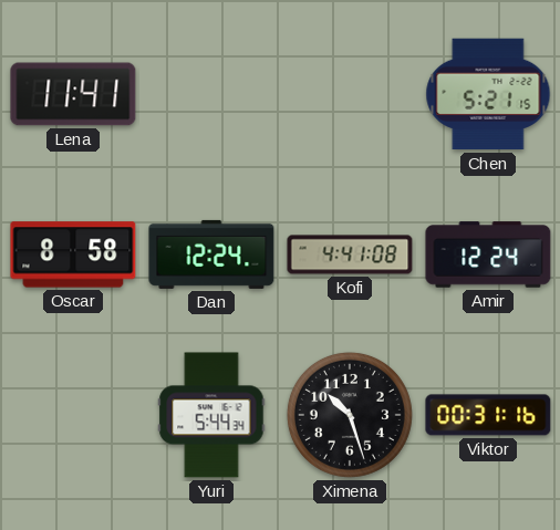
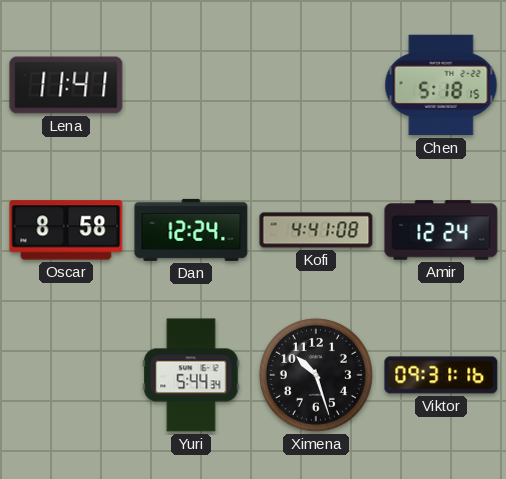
Chen: 5:21 -> 5:18 (441, 85)
Viktor: 00:31 -> 09:31 (441, 375)
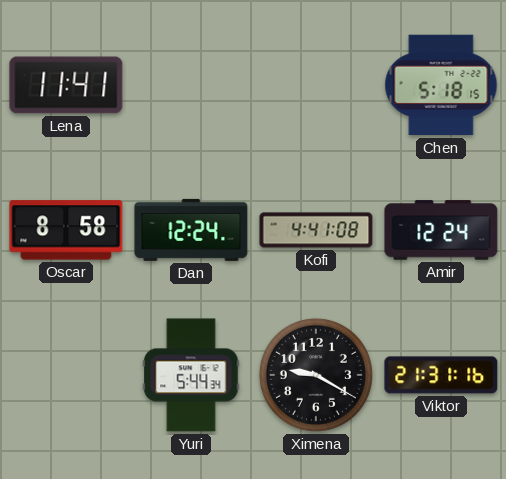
Ximena: 10:27 -> 9:20 (316, 375)
Viktor: 09:31 -> 21:31 (441, 375)
